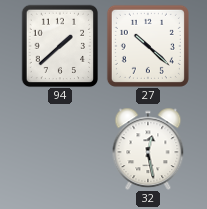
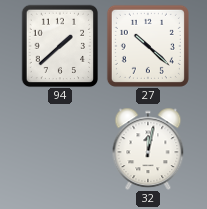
32: 12:28 -> 12:02 (148, 149)
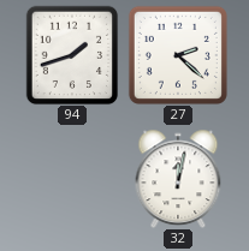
94: 1:38 -> 1:42 (72, 55)
27: 10:22 -> 2:22 (178, 55)
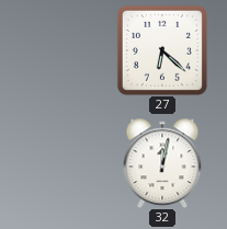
94: 1:42 -> none (72, 55)
27: 2:22 -> 6:22 (162, 50)
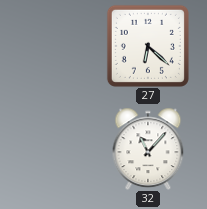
32: 12:02 -> 11:07 (148, 149)
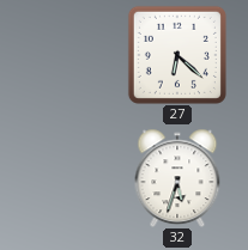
32: 11:07 -> 5:33 (177, 178)
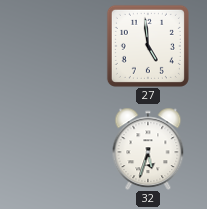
27: 6:22 -> 4:59 (148, 46)
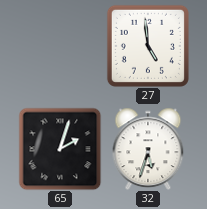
65: none -> 2:03 (60, 149)
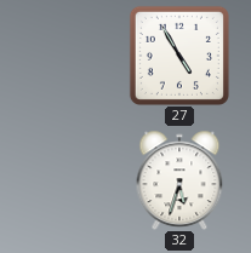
27: 4:59 -> 4:55 (179, 56)
65: 2:03 -> none (60, 149)
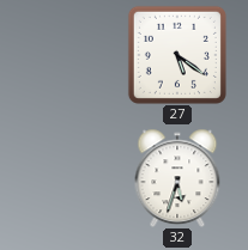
27: 4:55 -> 5:21 (177, 55)
